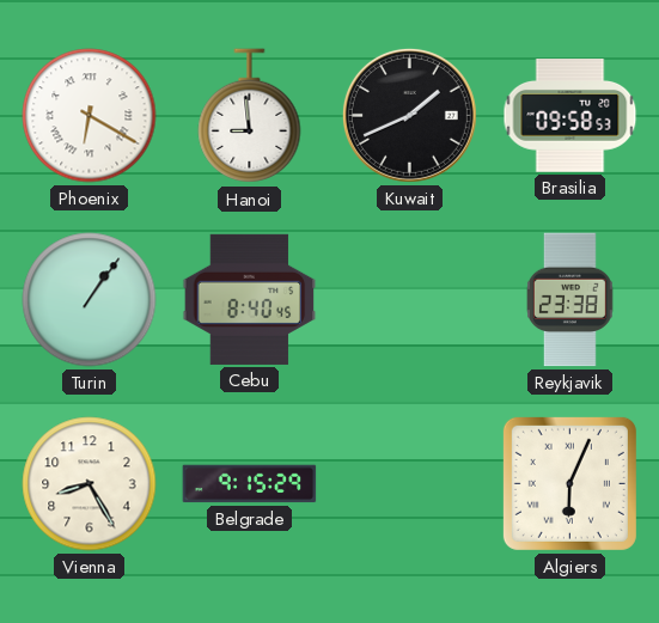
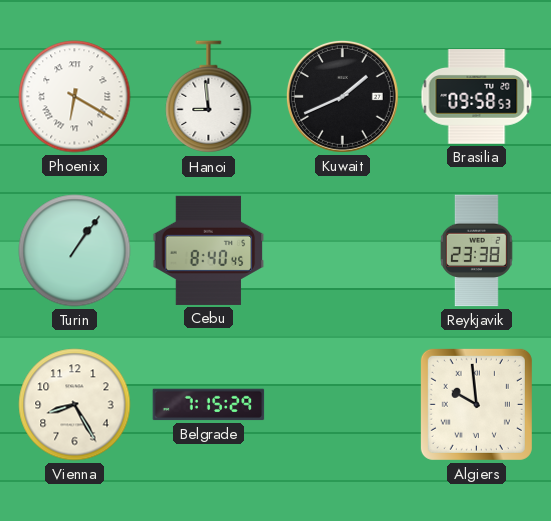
Belgrade: 9:15 -> 7:15 (209, 405)
Algiers: 6:04 -> 9:59 (476, 404)
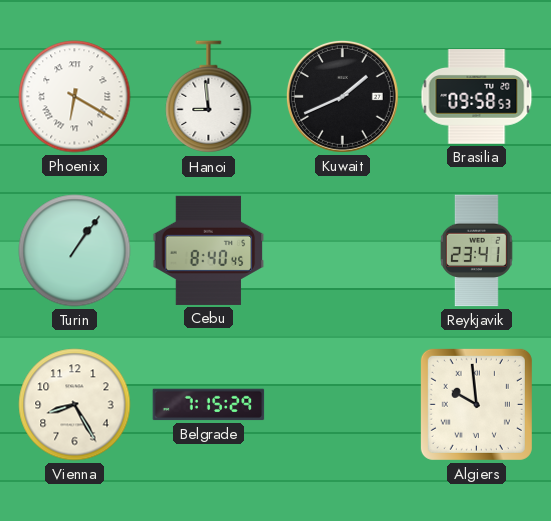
Reykjavik: 23:38 -> 23:41 (476, 251)
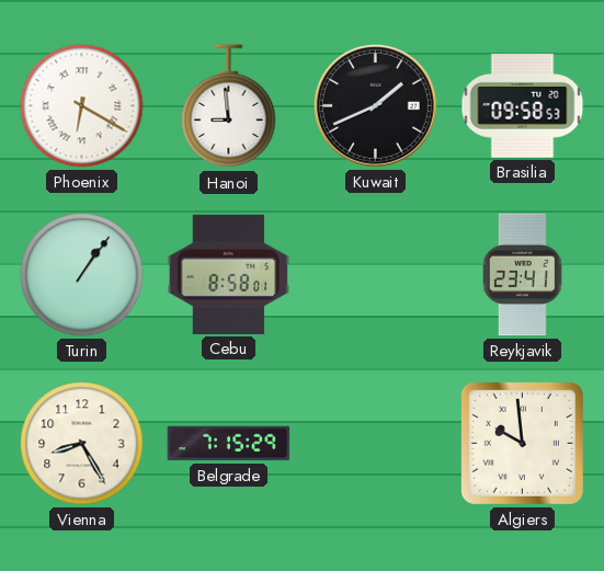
Cebu: 8:40 -> 8:58 (229, 274)
